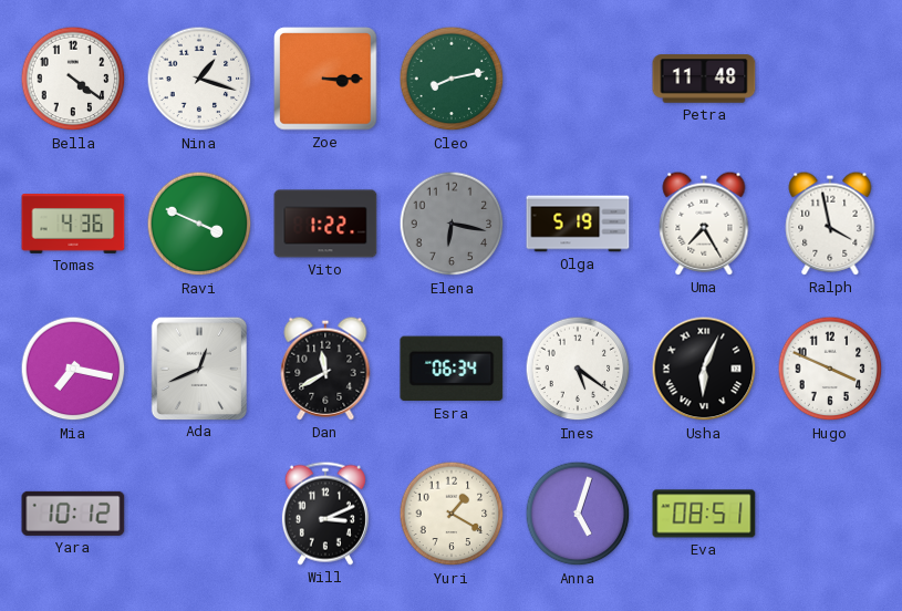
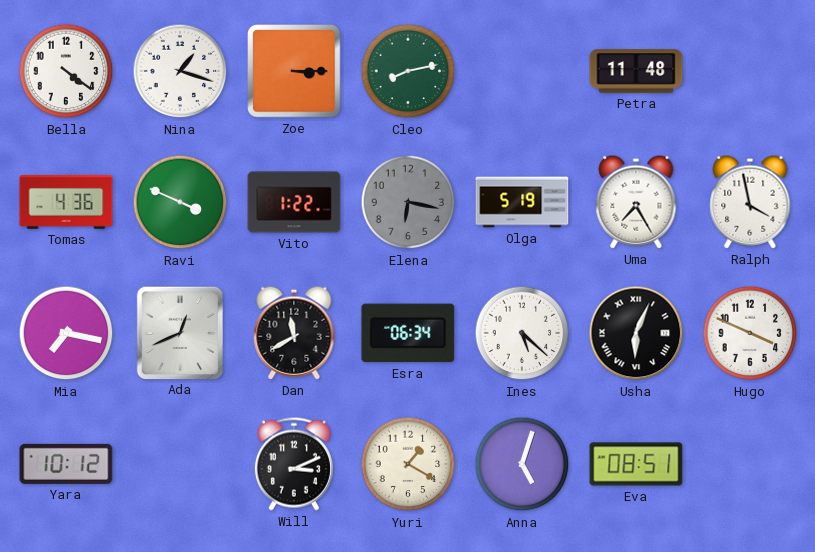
Ines: 5:21 -> 5:22 (522, 333)
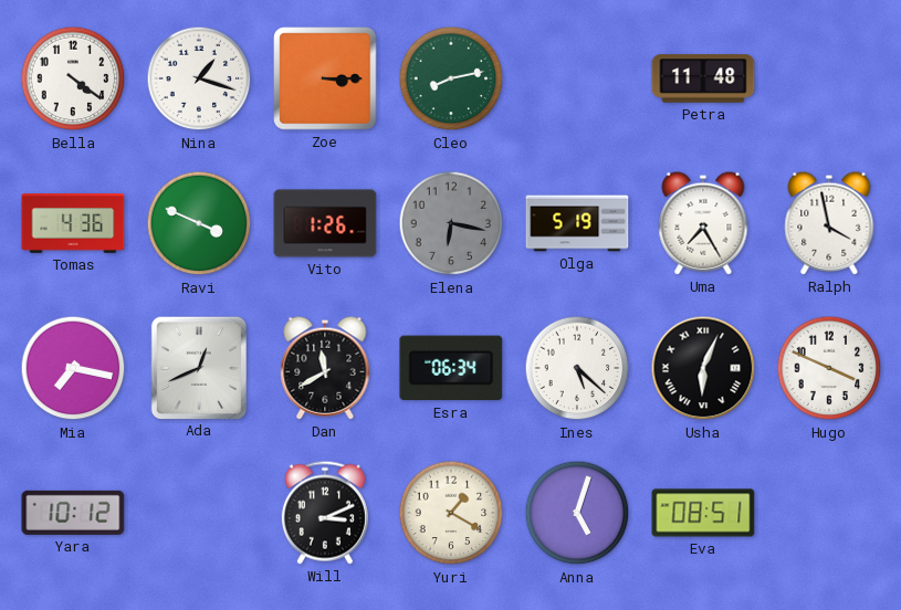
Vito: 1:22 -> 1:26 (325, 223)
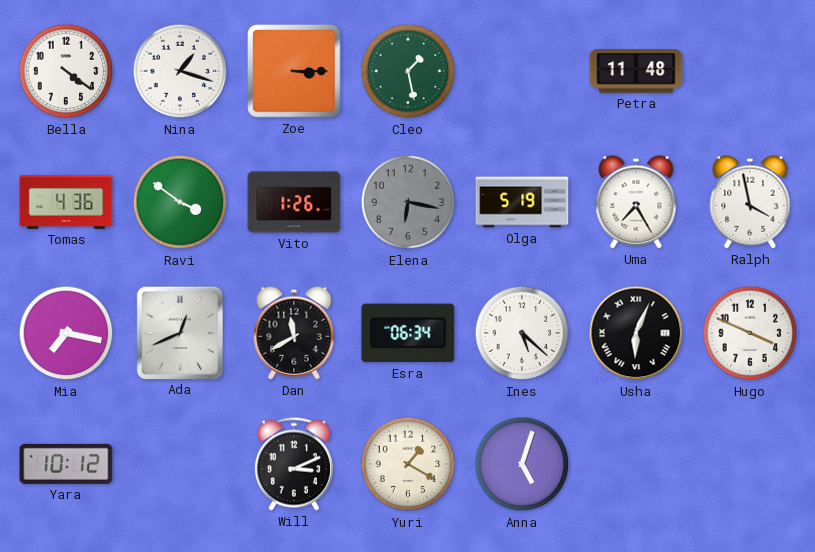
Cleo: 8:13 -> 1:28 (408, 71)
Ravi: 3:49 -> 3:51 (180, 202)
Eva: 08:51 -> none (703, 513)
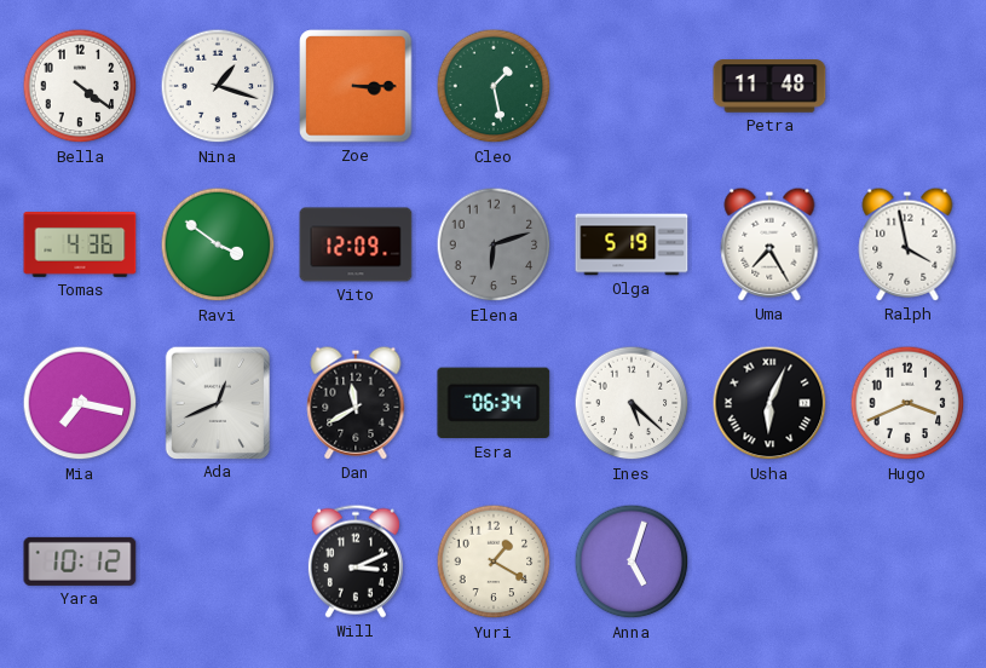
Vito: 1:26 -> 12:09 (356, 244)
Elena: 6:17 -> 6:12 (494, 244)
Hugo: 3:49 -> 3:41 (907, 403)
